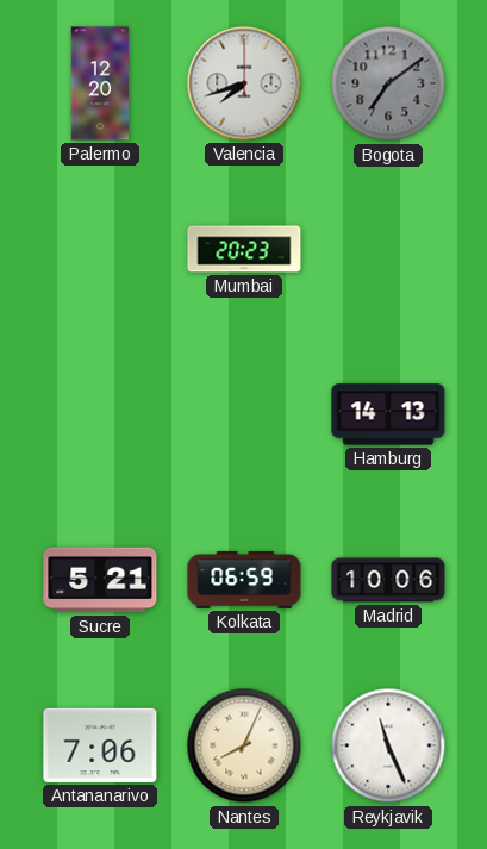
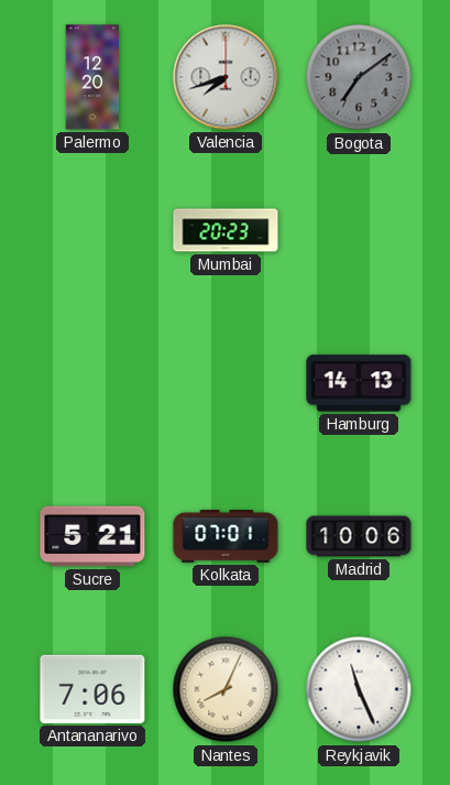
Kolkata: 06:59 -> 07:01 (226, 536)
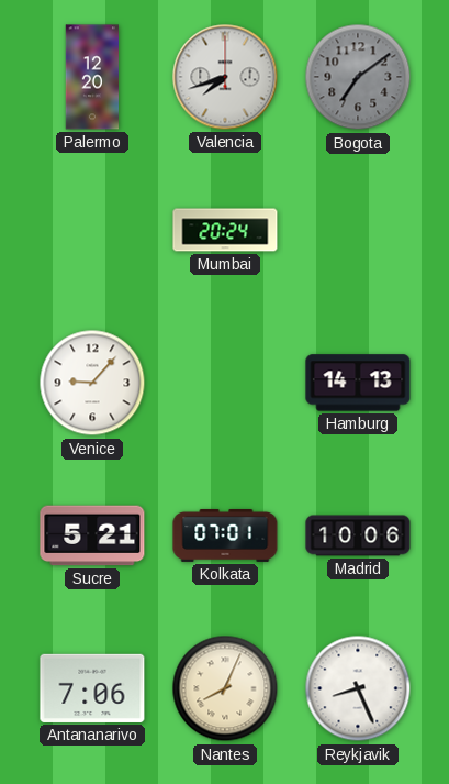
Mumbai: 20:23 -> 20:24 (225, 230)
Venice: none -> 9:07 (92, 383)
Reykjavik: 11:26 -> 8:26 (358, 688)
